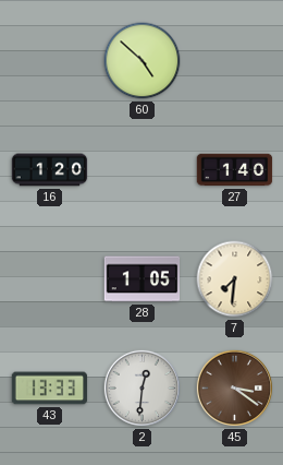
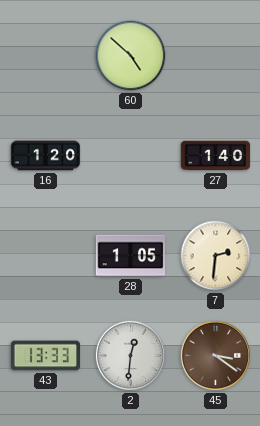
7: 7:31 -> 2:31 (216, 256)
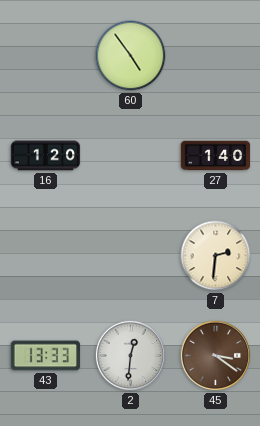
60: 4:52 -> 4:54 (131, 56)
28: 1:05 -> none (131, 256)
